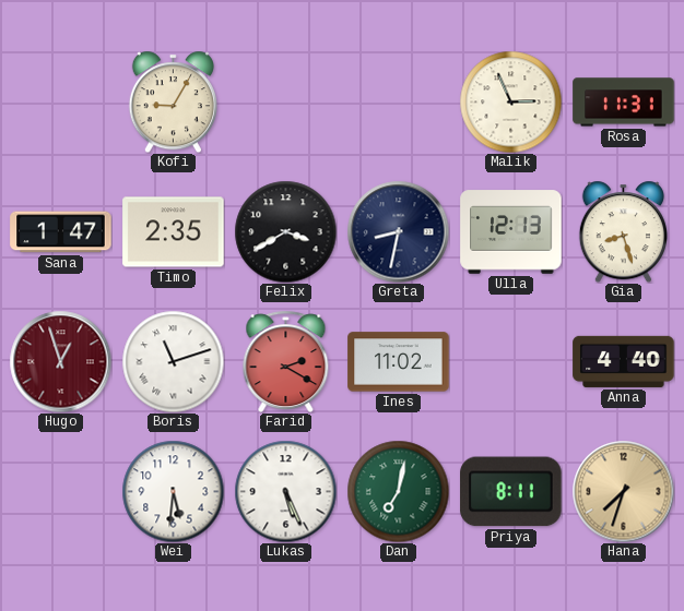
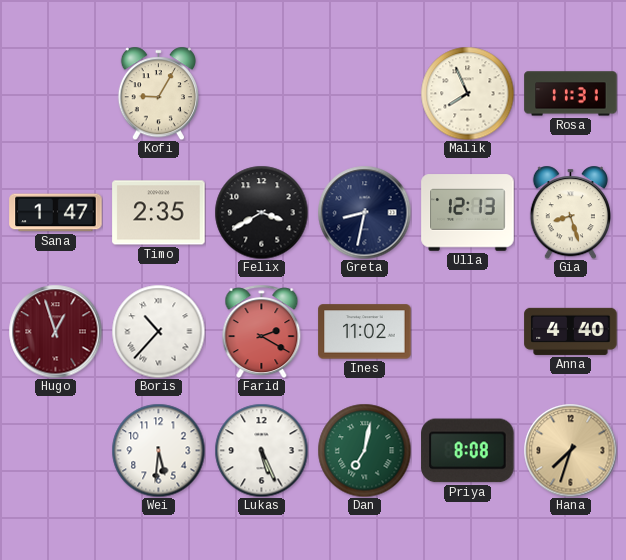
Malik: 2:56 -> 7:56 (467, 93)
Boris: 11:12 -> 10:37 (158, 331)
Priya: 8:11 -> 8:08 (468, 451)
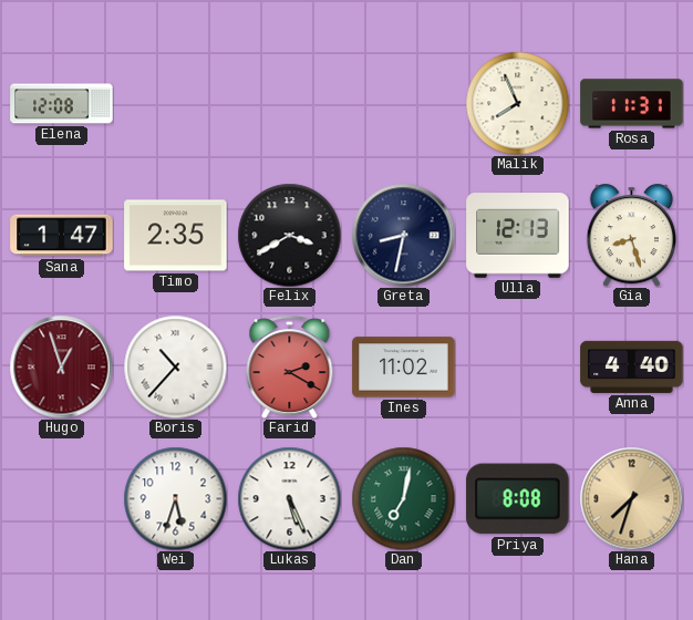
Elena: none -> 12:08 (62, 104)
Kofi: 9:05 -> none (158, 93)
Wei: 5:31 -> 5:33 (175, 498)
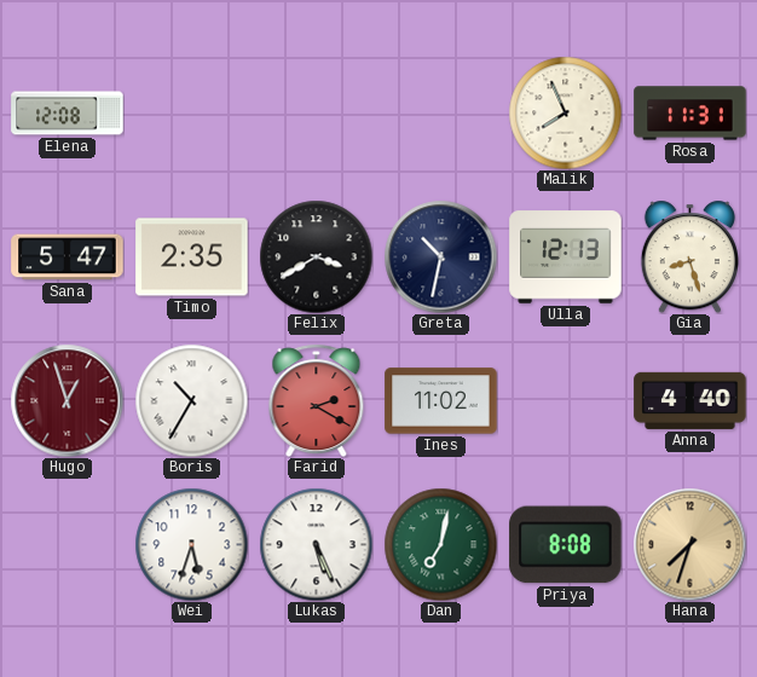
Sana: 1:47 -> 5:47 (68, 258)
Greta: 8:32 -> 10:32 (440, 256)
Boris: 10:37 -> 10:35 (191, 400)
